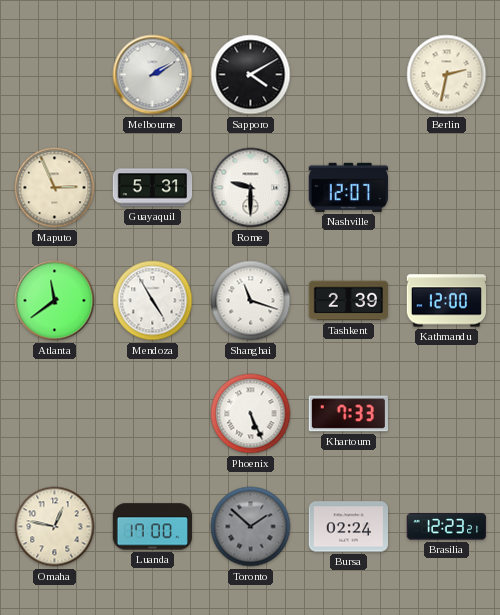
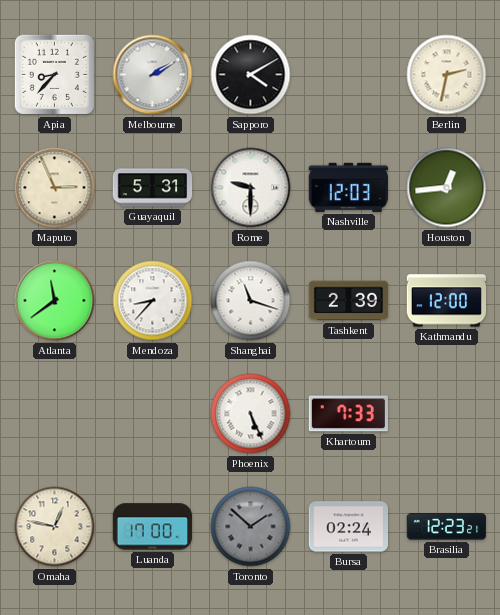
Apia: none -> 8:37 (54, 74)
Nashville: 12:07 -> 12:03 (348, 187)
Houston: none -> 12:44 (447, 188)
Mendoza: 4:55 -> 8:37 (153, 301)
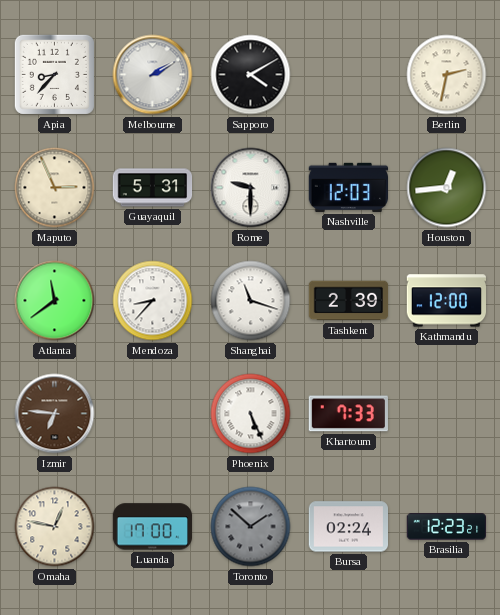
Izmir: none -> 6:46 (55, 414)
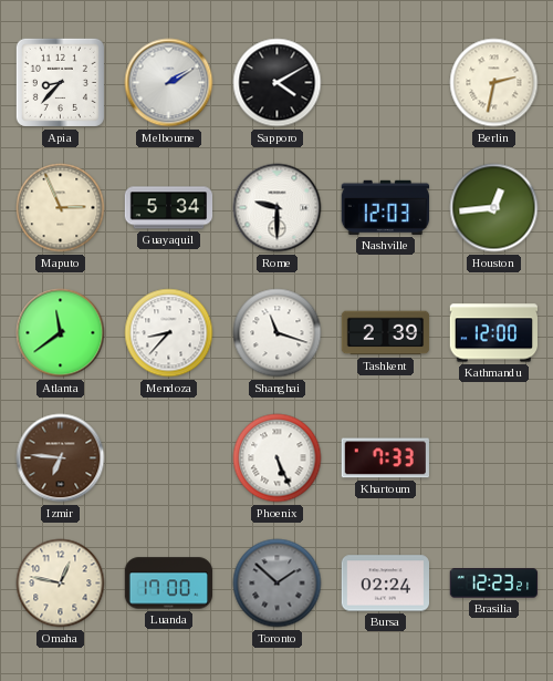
Guayaquil: 5:31 -> 5:34 (169, 208)
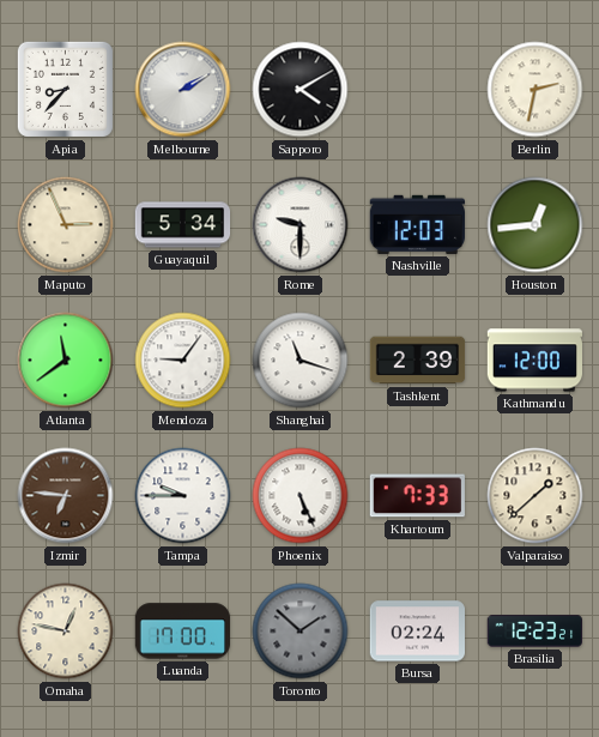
Mendoza: 8:37 -> 9:06 (183, 361)
Tampa: none -> 9:45 (183, 496)
Valparaiso: none -> 1:38 (536, 496)
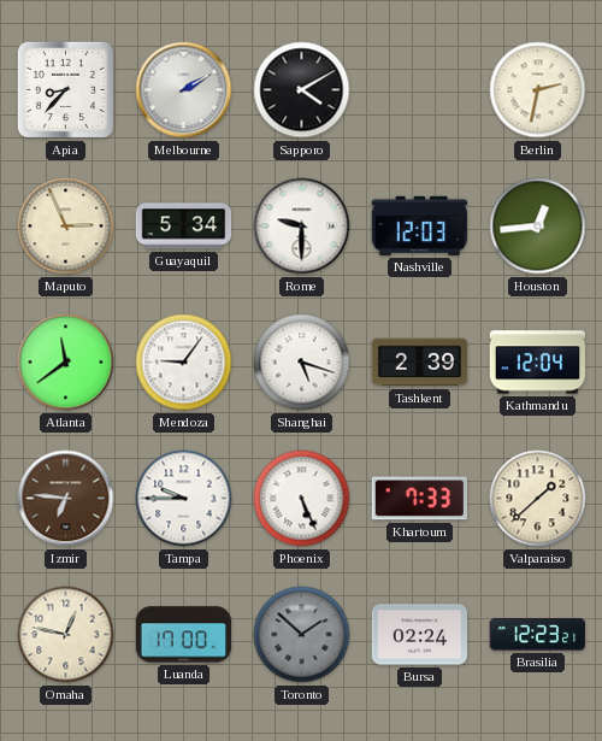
Shanghai: 11:18 -> 5:18 (302, 363)
Kathmandu: 12:00 -> 12:04 (537, 363)
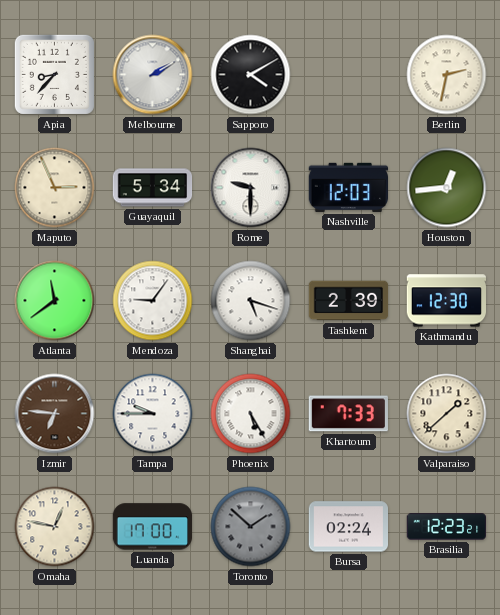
Kathmandu: 12:04 -> 12:30 (446, 301)
Phoenix: 5:26 -> 5:25 (251, 414)
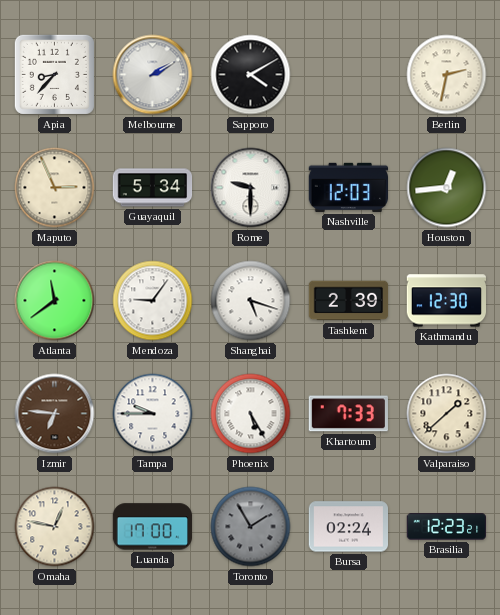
Toronto: 1:52 -> 1:55 (251, 527)
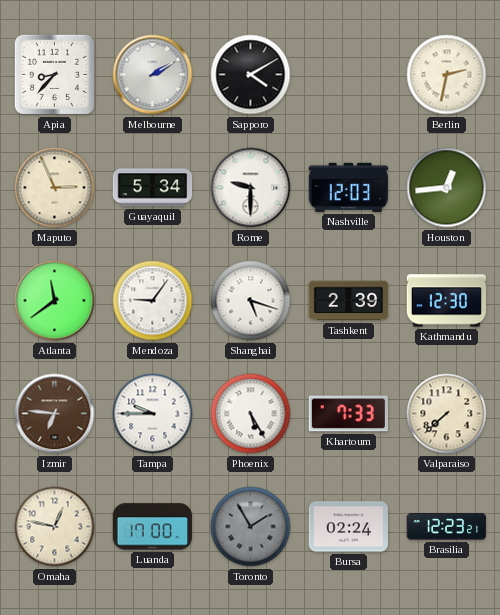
Valparaiso: 1:38 -> 7:38 (447, 414)
